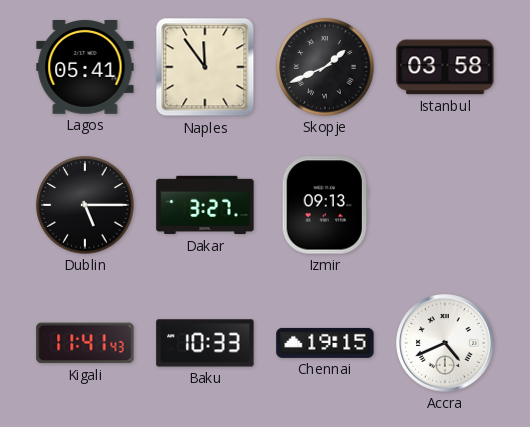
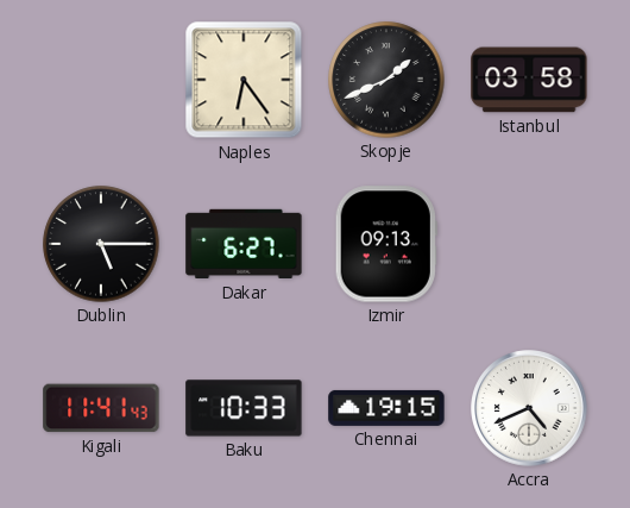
Lagos: 05:41 -> none (85, 68)
Naples: 11:54 -> 6:24 (244, 80)
Dakar: 3:27 -> 6:27 (244, 244)
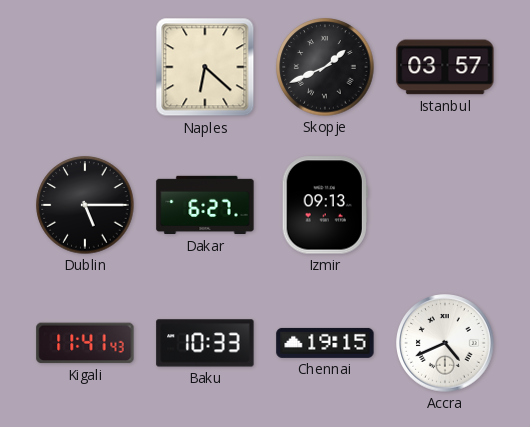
Naples: 6:24 -> 6:22 (205, 67)
Istanbul: 03:58 -> 03:57 (445, 67)
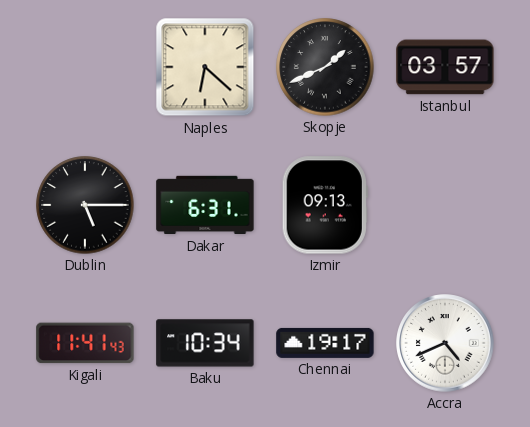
Dakar: 6:27 -> 6:31 (205, 205)
Baku: 10:33 -> 10:34 (205, 343)
Chennai: 19:15 -> 19:17 (325, 343)
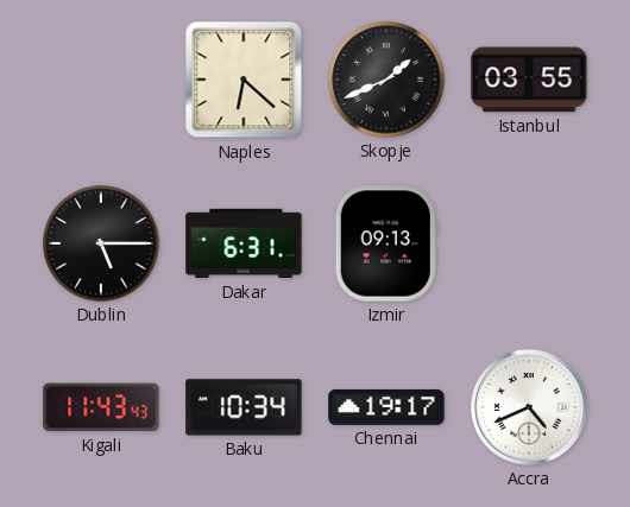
Istanbul: 03:57 -> 03:55 (529, 80)
Kigali: 11:41 -> 11:43 (101, 407)
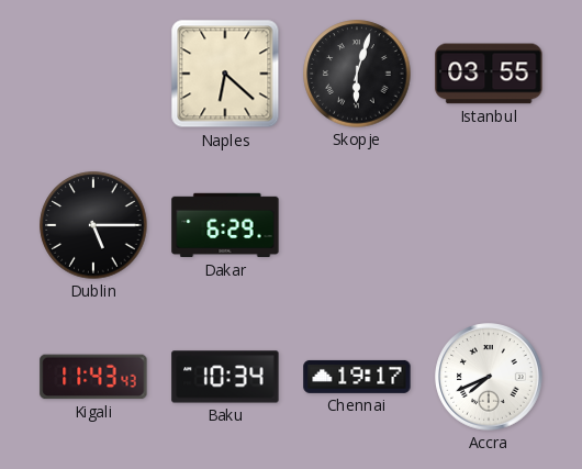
Skopje: 1:41 -> 6:03 (357, 74)
Dakar: 6:31 -> 6:29 (225, 225)
Izmir: 09:13 -> none (386, 243)
Accra: 4:41 -> 7:41 (489, 377)
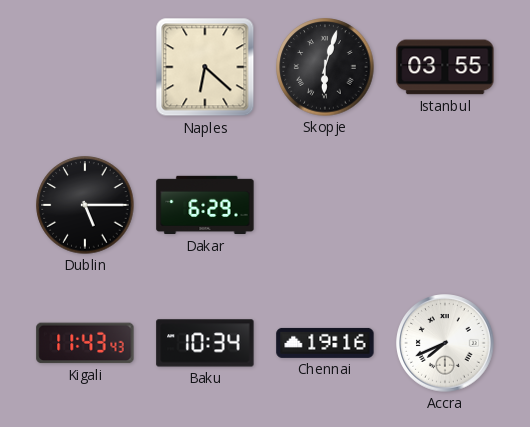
Chennai: 19:17 -> 19:16 (325, 343)
